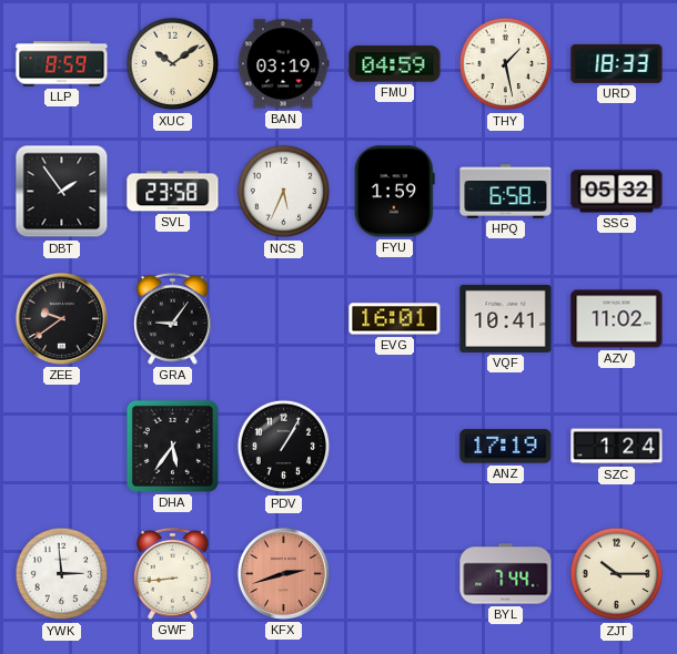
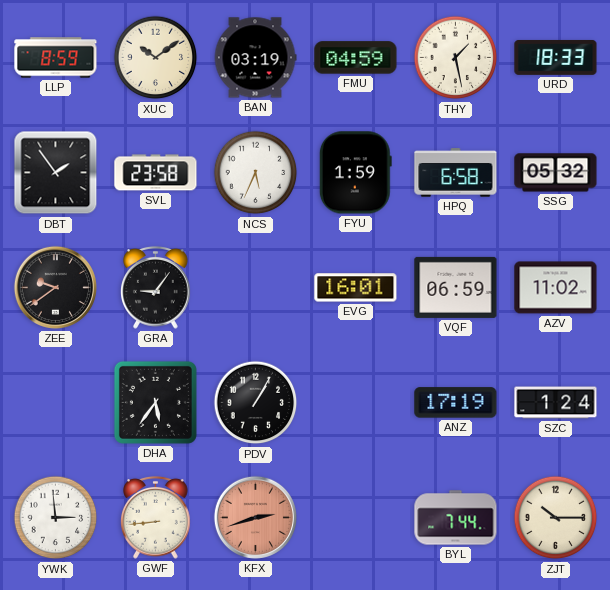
VQF: 10:41 -> 06:59 (456, 287)
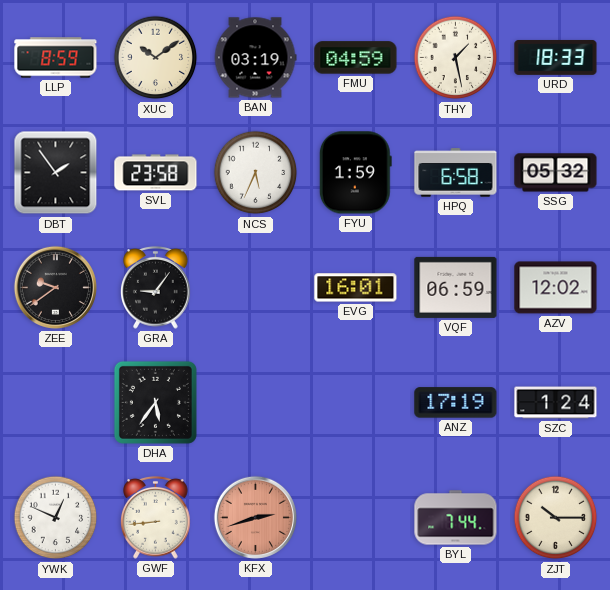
AZV: 11:02 -> 12:02 (556, 288)
PDV: 1:05 -> none (256, 403)
YWK: 2:59 -> 12:49 (56, 518)
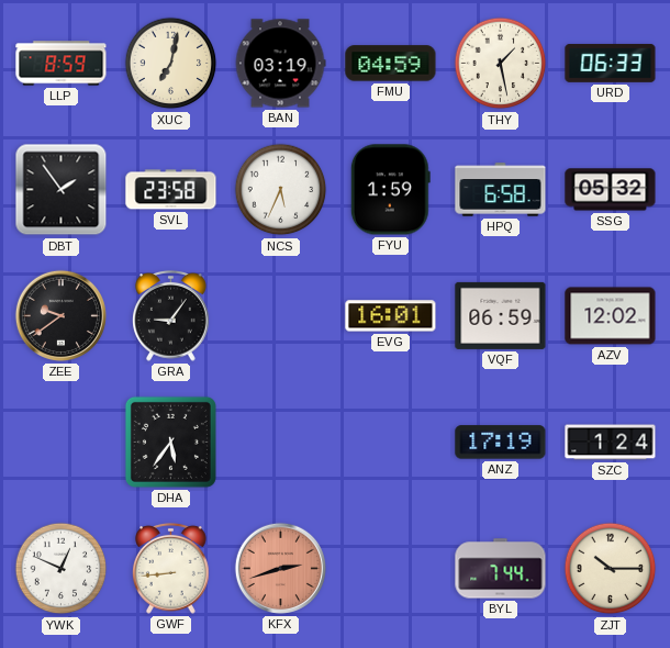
XUC: 10:09 -> 7:02 (171, 64)
URD: 18:33 -> 06:33 (611, 63)
